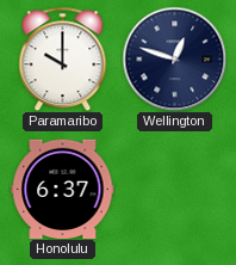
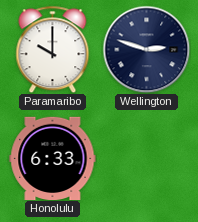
Wellington: 12:48 -> 2:48 (146, 49)
Honolulu: 6:37 -> 6:33 (53, 158)
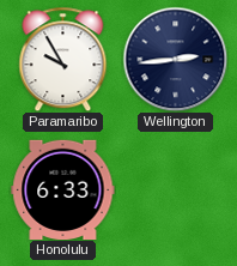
Paramaribo: 10:00 -> 9:55 (63, 59)
Wellington: 2:48 -> 2:44 (175, 59)
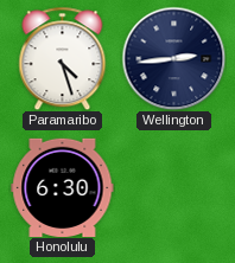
Paramaribo: 9:55 -> 4:27 (63, 58)
Honolulu: 6:33 -> 6:30 (63, 187)
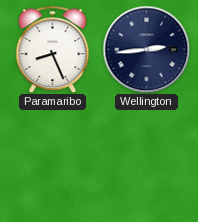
Paramaribo: 4:27 -> 8:26 (53, 49)
Honolulu: 6:30 -> none (63, 187)
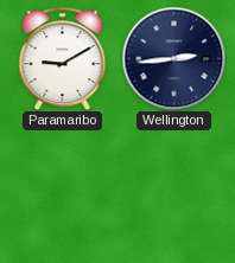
Paramaribo: 8:26 -> 9:10 (63, 58)
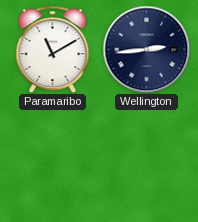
Paramaribo: 9:10 -> 11:10 (53, 49)
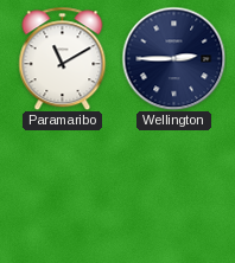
Wellington: 2:44 -> 2:45 (173, 58)
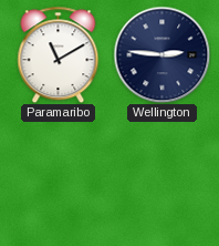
Wellington: 2:45 -> 2:46 (161, 54)
